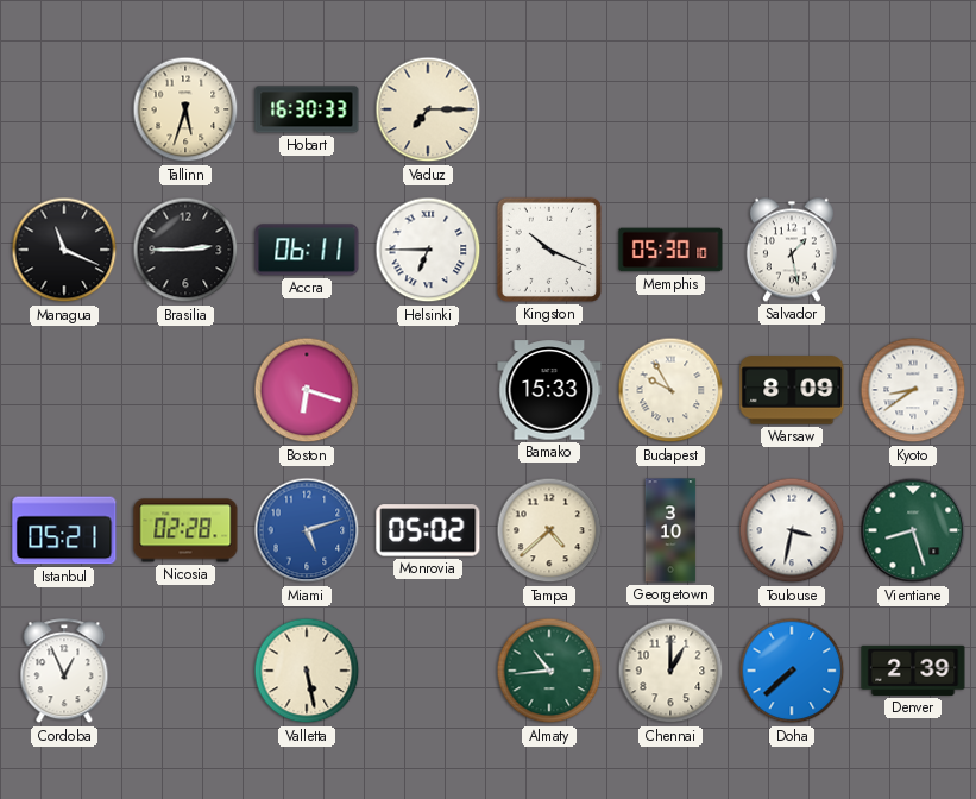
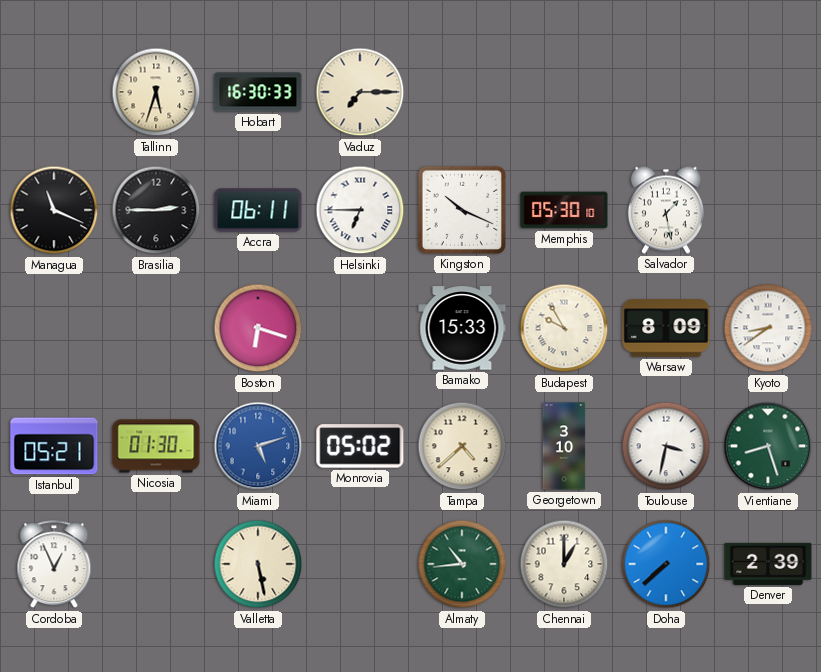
Nicosia: 02:28 -> 01:30 (156, 446)
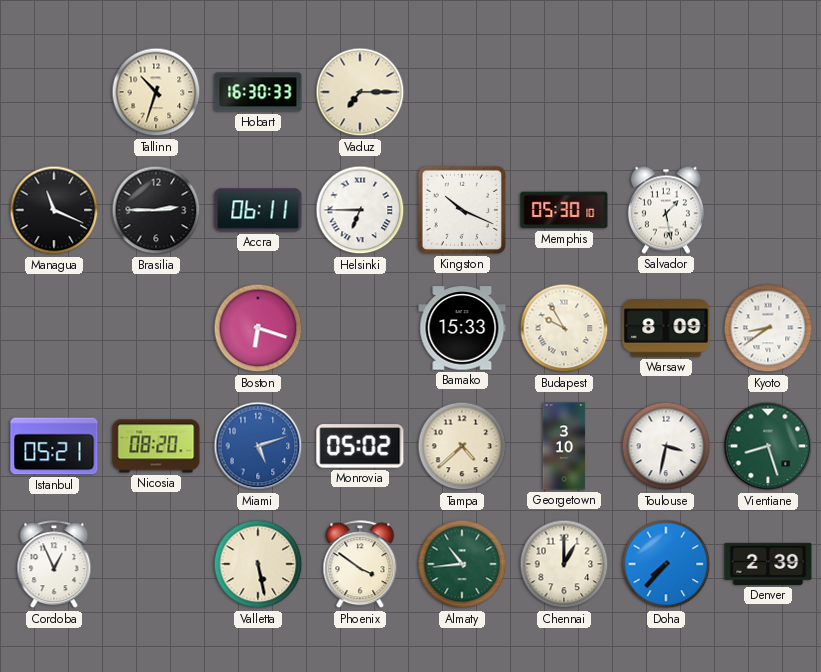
Tallinn: 5:33 -> 10:33 (156, 92)
Nicosia: 01:30 -> 08:20 (156, 446)
Phoenix: none -> 3:51 (360, 565)
Doha: 7:38 -> 7:37 (666, 564)
